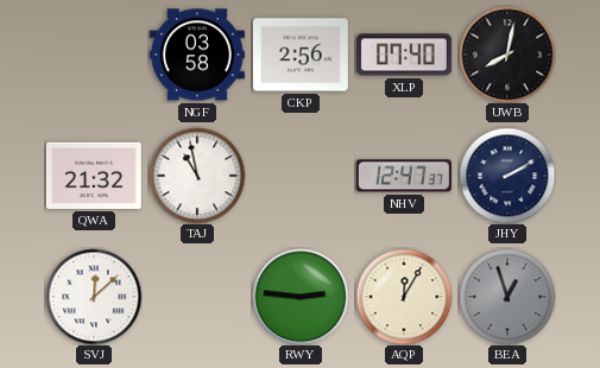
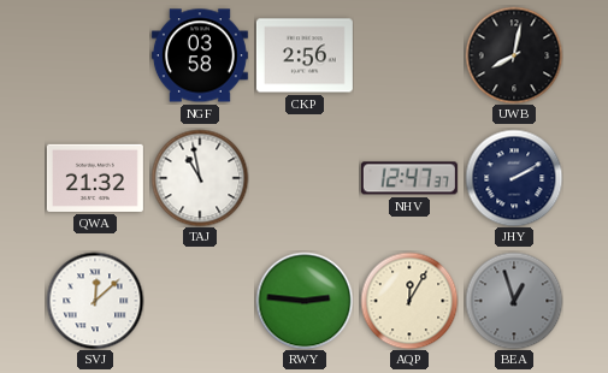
XLP: 07:40 -> none (404, 55)
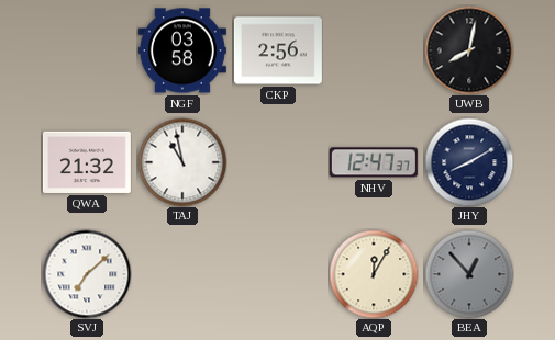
JHY: 2:10 -> 8:10 (469, 162)
SVJ: 12:08 -> 7:08 (87, 274)
RWY: 2:46 -> none (305, 301)
BEA: 12:57 -> 12:53 (469, 274)
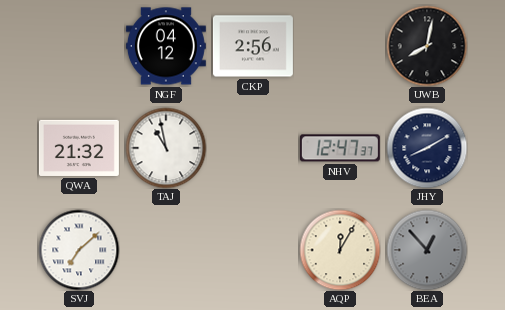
NGF: 03:58 -> 04:12 (166, 46)
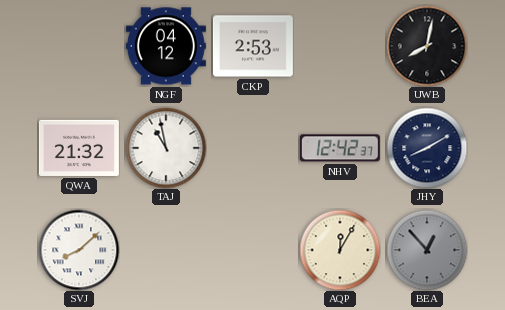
CKP: 2:56 -> 2:53 (253, 46)
NHV: 12:47 -> 12:42 (340, 148)
SVJ: 7:08 -> 8:08 (79, 250)
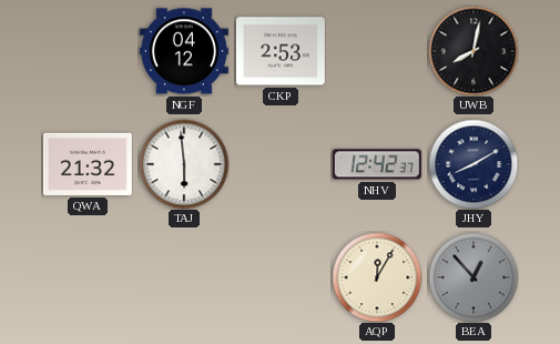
TAJ: 10:58 -> 5:59 (184, 164)
SVJ: 8:08 -> none (79, 250)
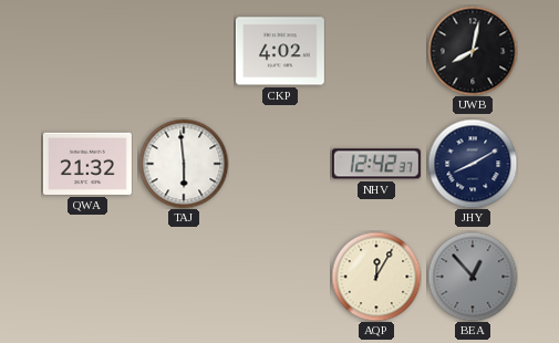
NGF: 04:12 -> none (184, 51)
CKP: 2:53 -> 4:02 (280, 51)
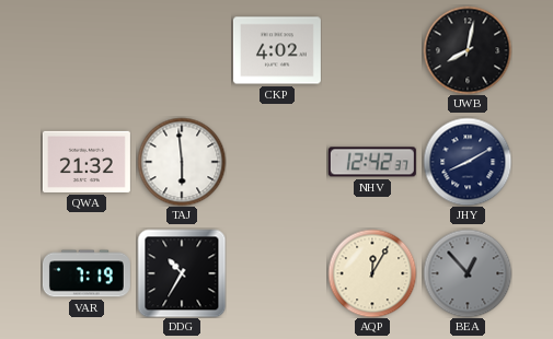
VAR: none -> 7:19 (87, 273)
DDG: none -> 10:35 (182, 273)
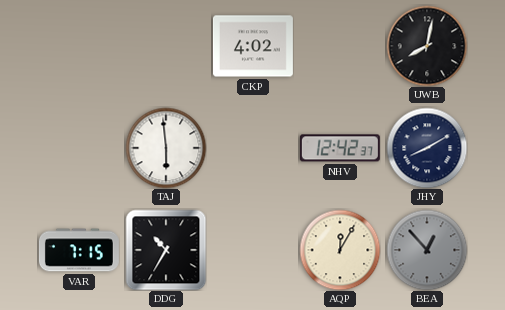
QWA: 21:32 -> none (87, 162)
VAR: 7:19 -> 7:15 (79, 250)
